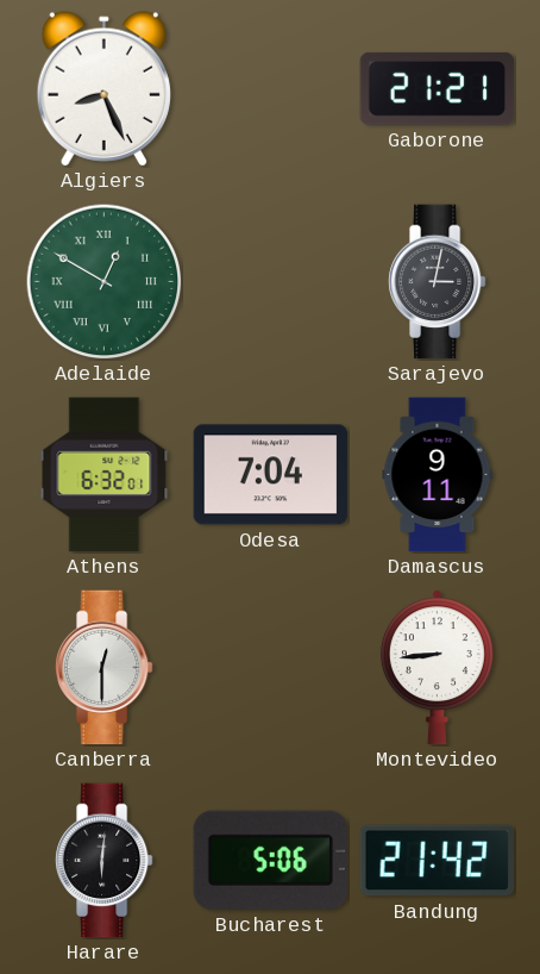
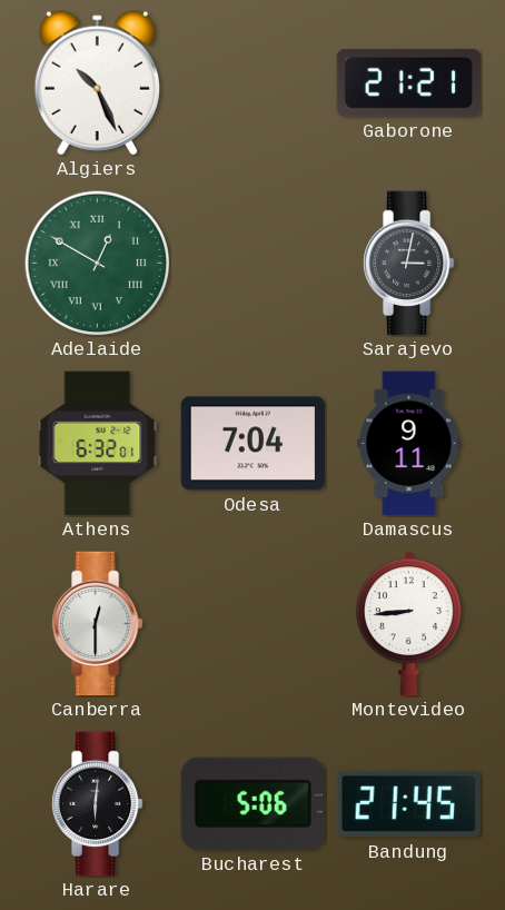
Algiers: 8:26 -> 10:26 (97, 83)
Bandung: 21:42 -> 21:45 (408, 804)
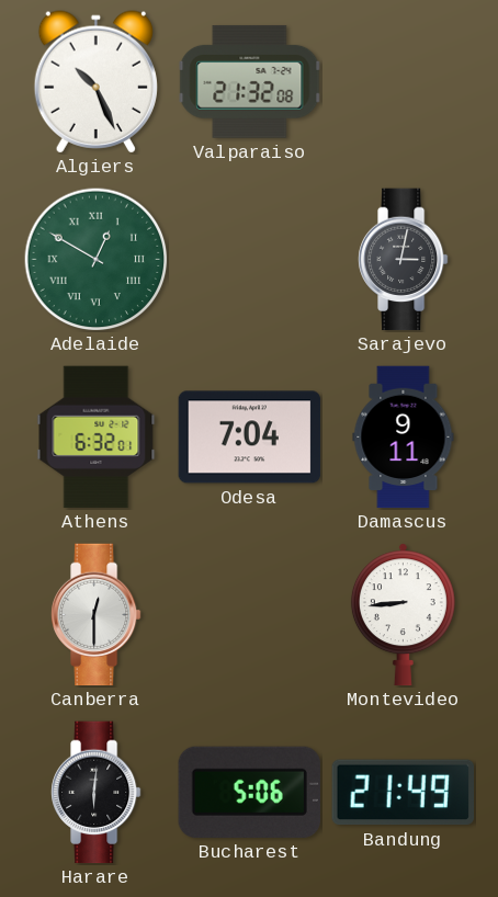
Valparaiso: none -> 21:32 (250, 81)
Gaborone: 21:21 -> none (409, 82)
Bandung: 21:45 -> 21:49 (403, 793)
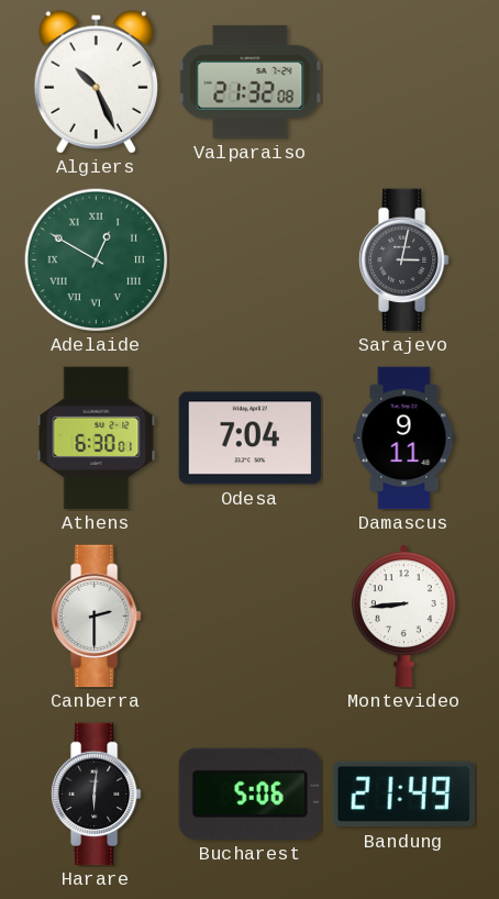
Athens: 6:32 -> 6:30 (97, 439)
Canberra: 12:30 -> 2:30 (96, 617)
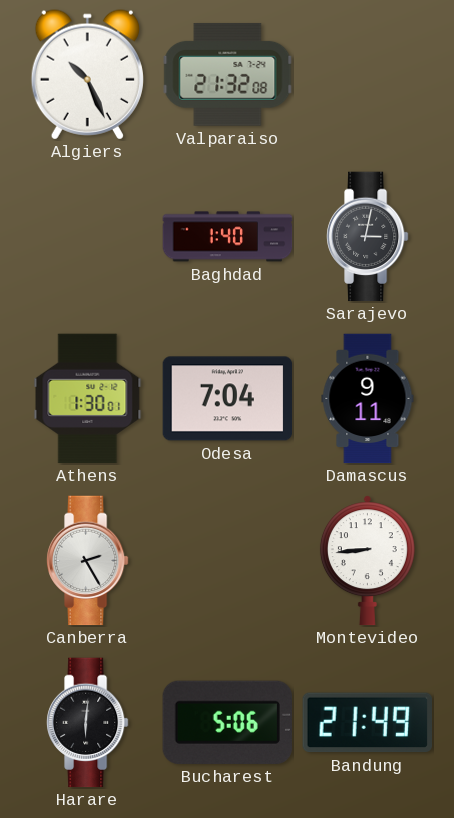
Adelaide: 12:50 -> none (97, 260)
Baghdad: none -> 1:40 (228, 237)
Athens: 6:30 -> 1:30 (88, 399)
Canberra: 2:30 -> 2:25 (87, 561)
